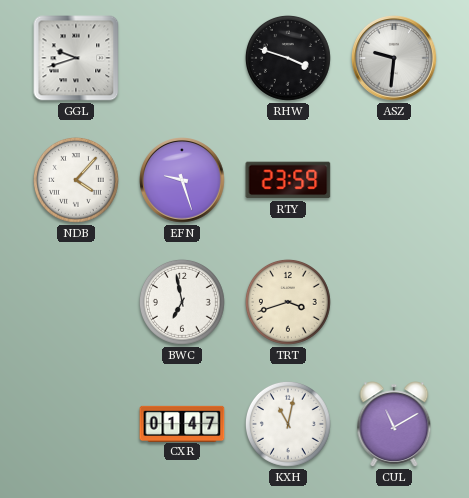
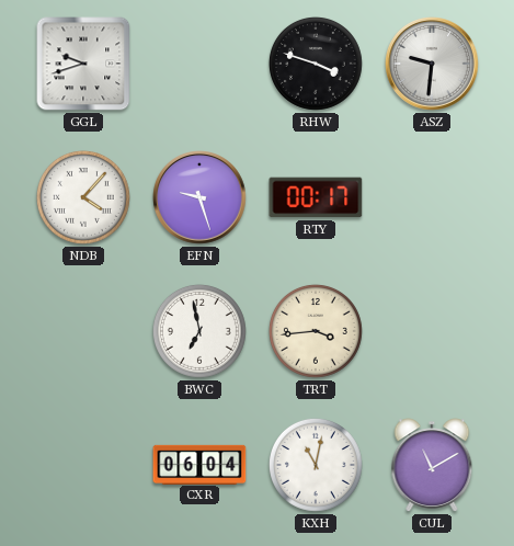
RTY: 23:59 -> 00:17 (316, 197)
TRT: 3:42 -> 3:44 (316, 331)
CXR: 01:47 -> 06:04 (199, 464)
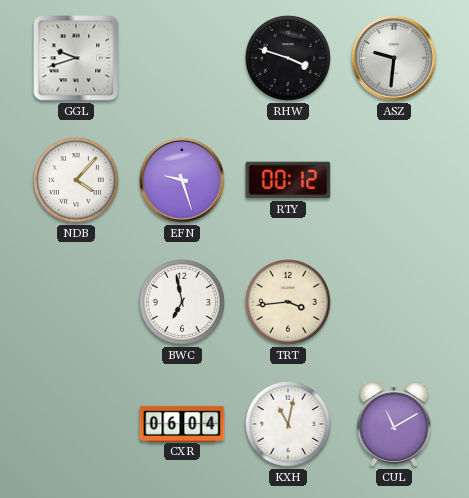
RTY: 00:17 -> 00:12 (288, 180)
